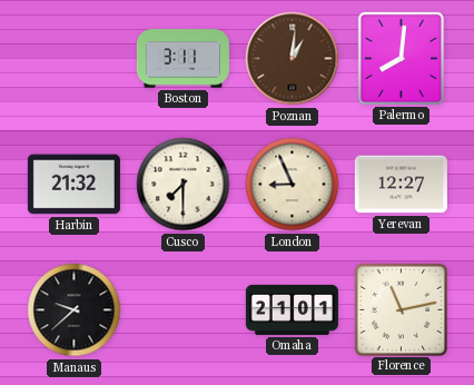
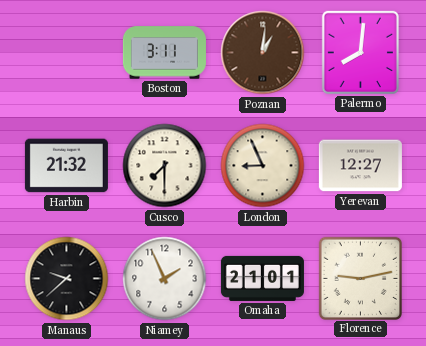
Niamey: none -> 1:56 (165, 279)
Florence: 11:13 -> 9:13 (360, 278)
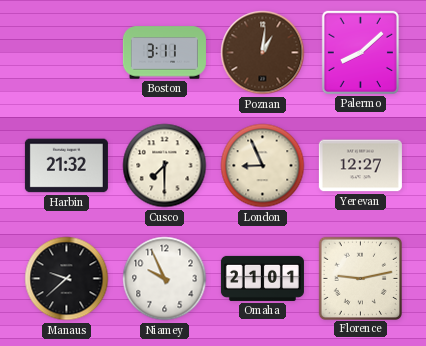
Palermo: 8:01 -> 8:08 (360, 52)
Niamey: 1:56 -> 9:56 (165, 279)
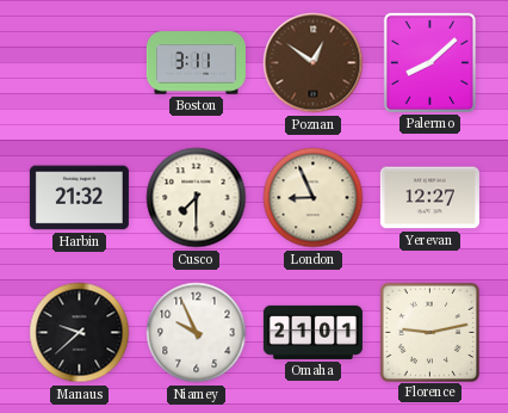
Poznan: 1:01 -> 12:51 (314, 63)
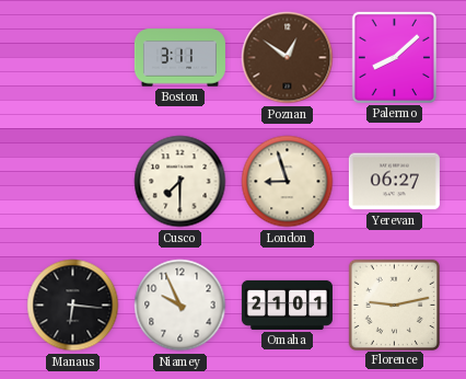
Harbin: 21:32 -> none (79, 198)
London: 8:56 -> 8:57 (288, 182)
Yerevan: 12:27 -> 06:27 (394, 182)
Manaus: 9:38 -> 6:16 (73, 306)
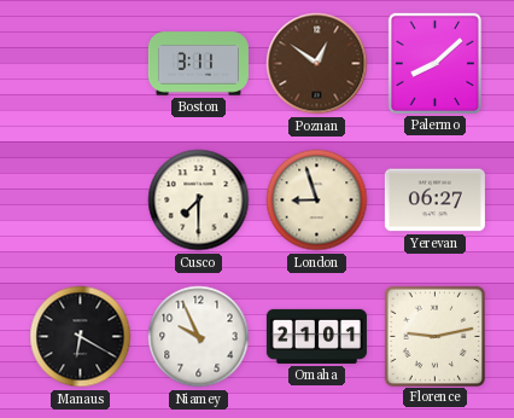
Manaus: 6:16 -> 6:20 (81, 337)
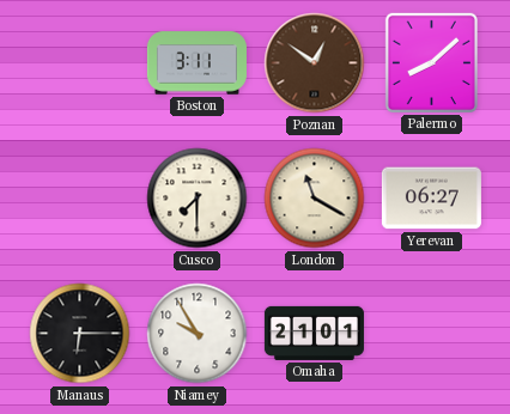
London: 8:57 -> 11:20 (315, 199)
Manaus: 6:20 -> 6:15 (80, 334)
Niamey: 9:56 -> 9:55 (198, 334)
Florence: 9:13 -> none (434, 336)
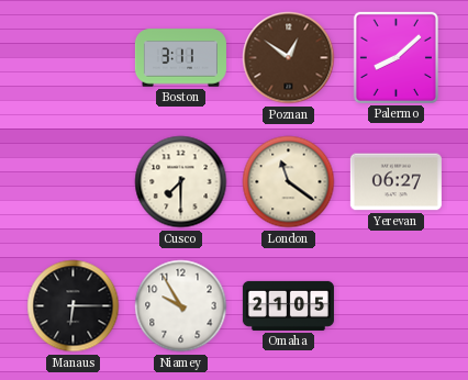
London: 11:20 -> 11:21 (289, 182)
Omaha: 21:01 -> 21:05 (288, 305)
